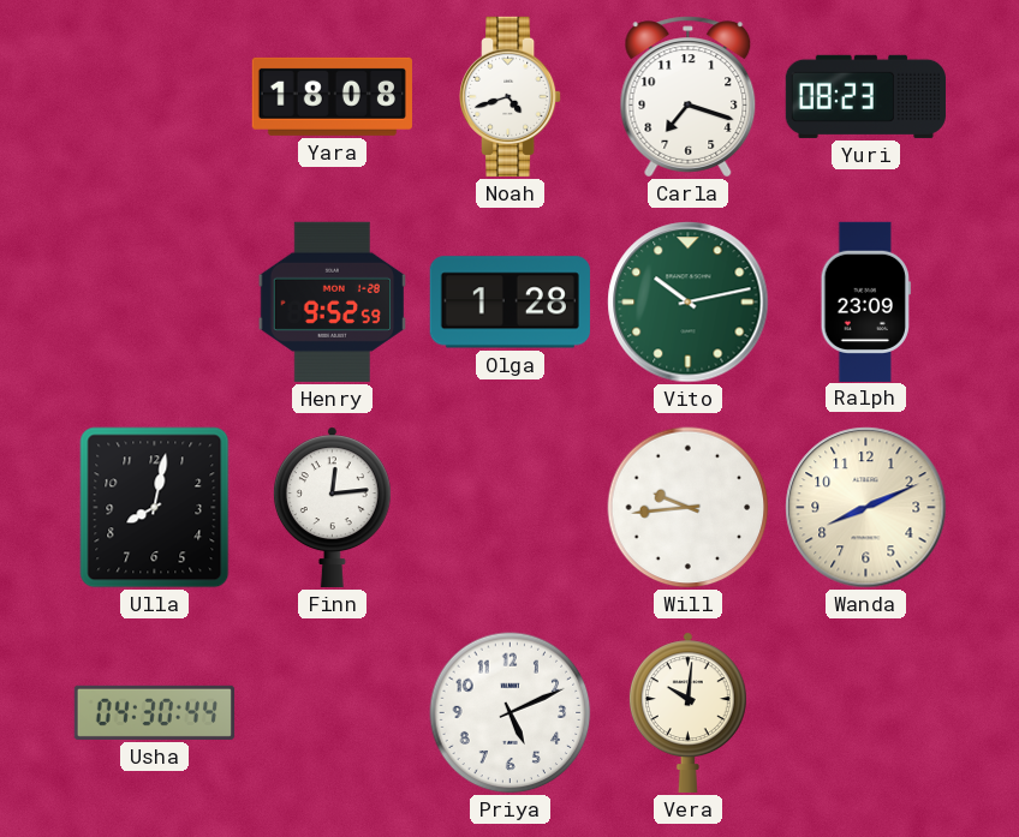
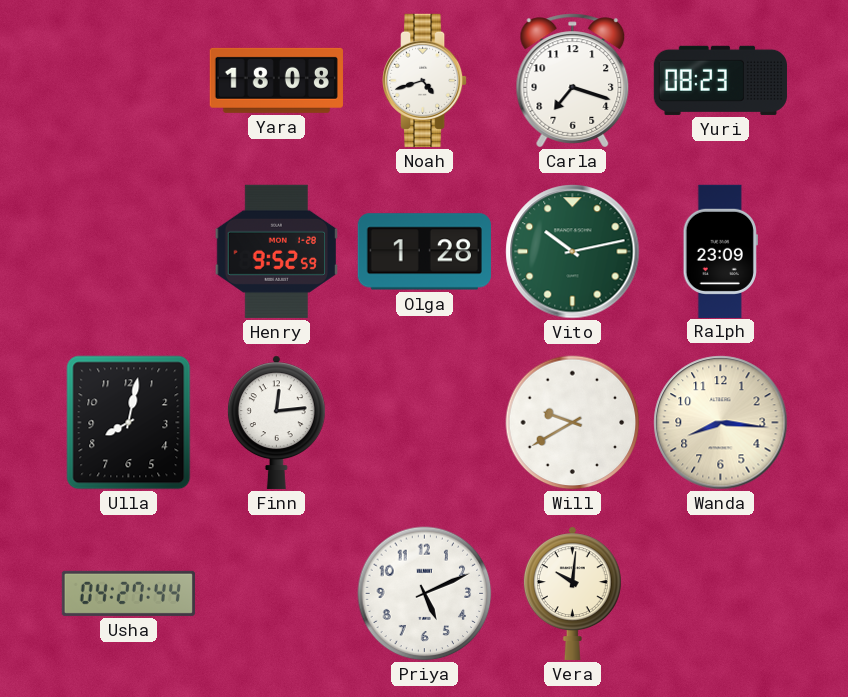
Will: 9:44 -> 9:40 (573, 423)
Wanda: 8:11 -> 8:16 (721, 423)
Usha: 04:30 -> 04:27 (128, 593)
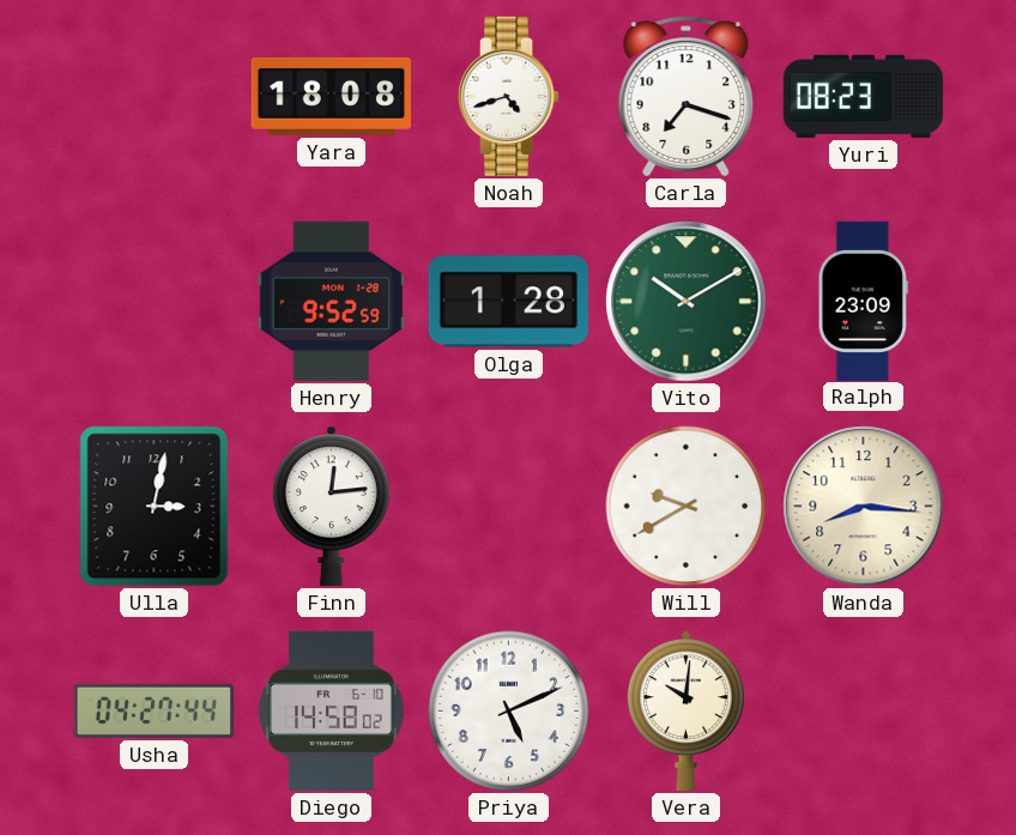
Vito: 10:13 -> 10:10 (687, 302)
Ulla: 8:02 -> 3:02 (155, 507)
Diego: none -> 14:58 (332, 710)
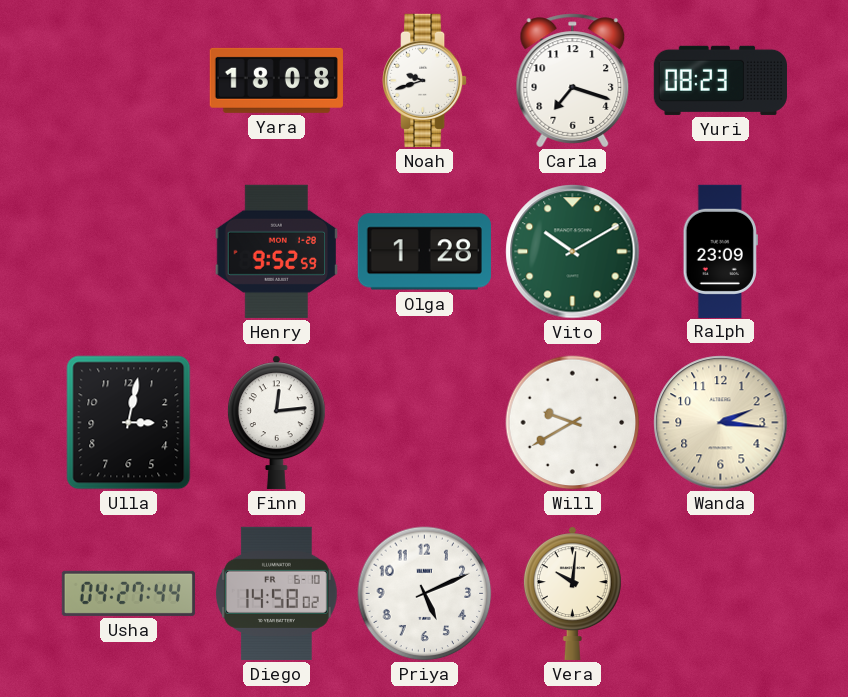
Noah: 4:42 -> 9:42 (426, 80)
Wanda: 8:16 -> 2:16 (721, 423)
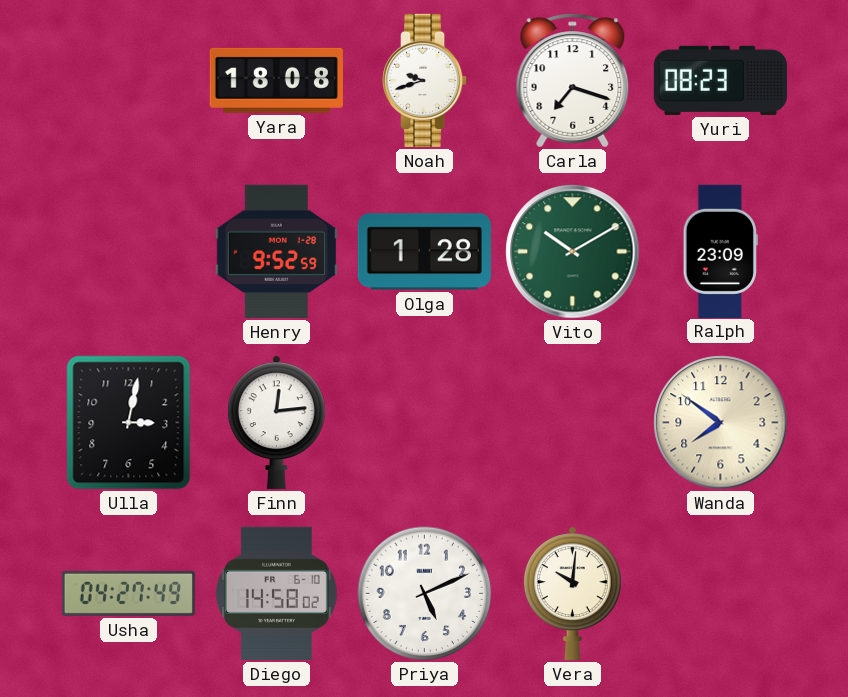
Will: 9:40 -> none (573, 423)
Wanda: 2:16 -> 7:51 (721, 423)
Usha: 04:27:44 -> 04:27:49 (128, 593)
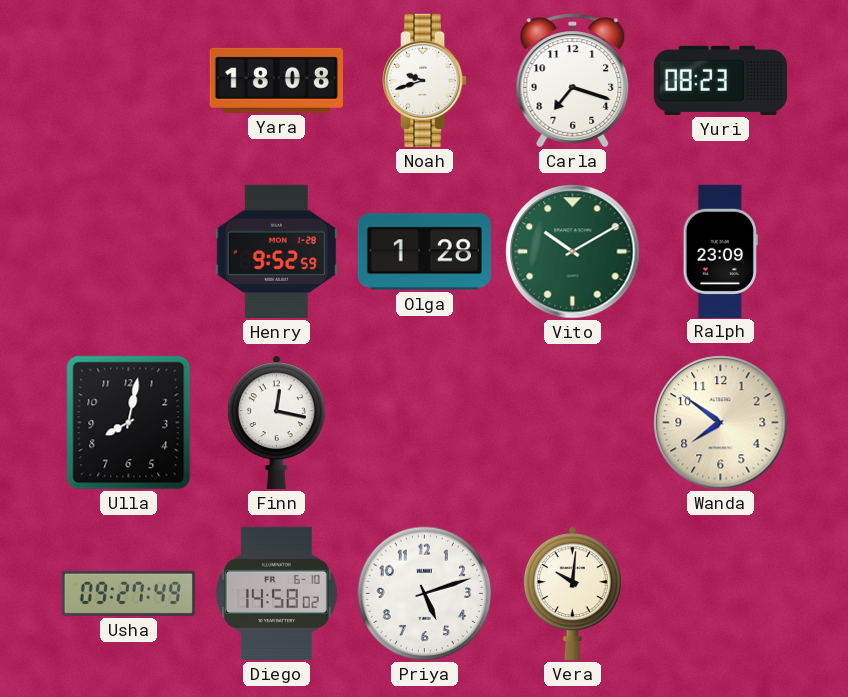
Ulla: 3:02 -> 8:02 (129, 423)
Finn: 12:14 -> 12:17 (276, 422)
Usha: 04:27 -> 09:27 (128, 593)
Priya: 5:11 -> 5:12 (425, 594)
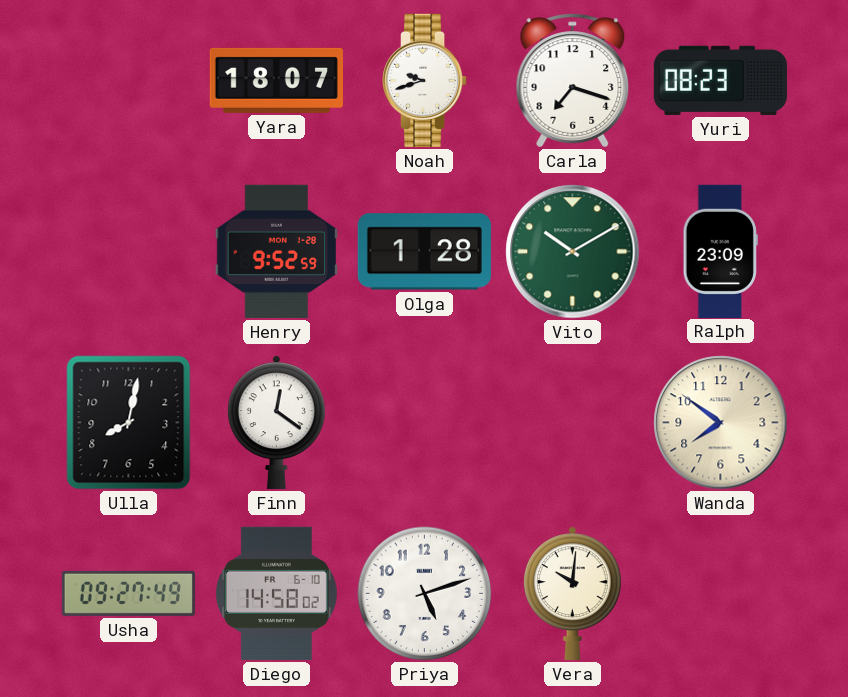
Yara: 18:08 -> 18:07 (276, 80)
Finn: 12:17 -> 12:21 (276, 422)
